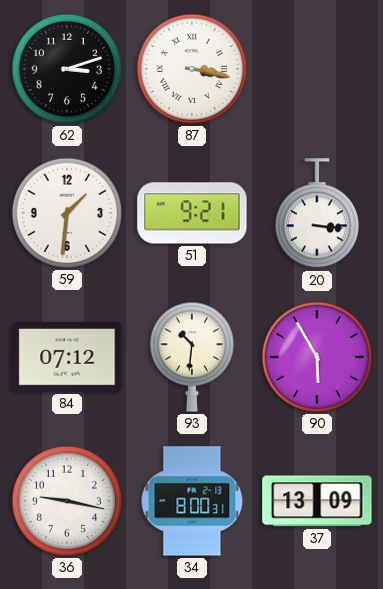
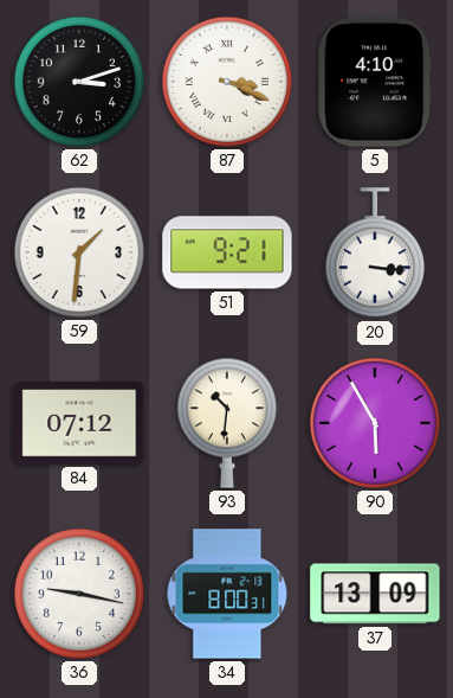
87: 3:17 -> 3:19 (227, 82)
5: none -> 4:10 (375, 82)
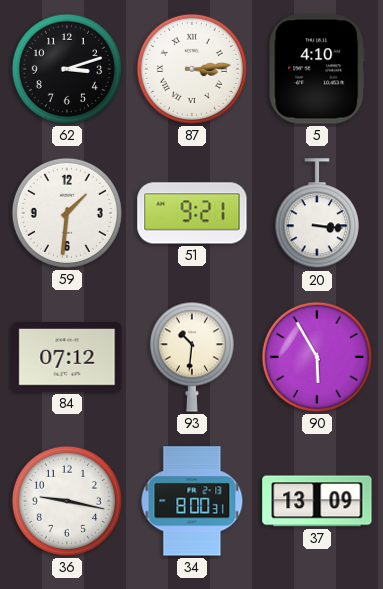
87: 3:19 -> 3:14 (192, 69)
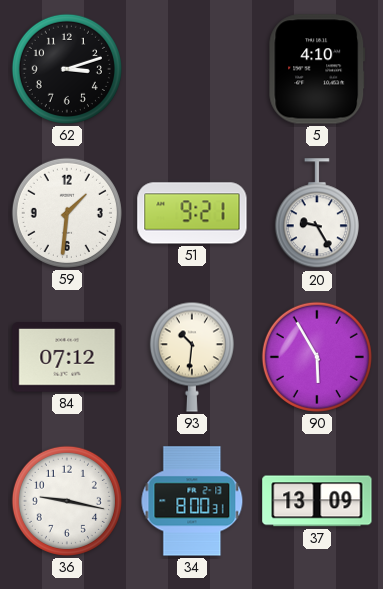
87: 3:14 -> none (192, 69)
20: 3:16 -> 9:25 (317, 214)
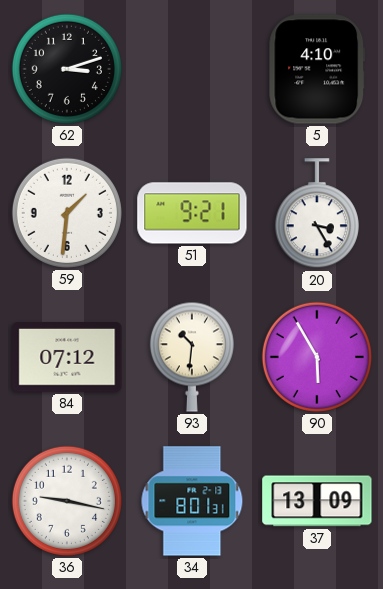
20: 9:25 -> 3:25 (317, 214)
34: 8:00 -> 8:01 (192, 501)
